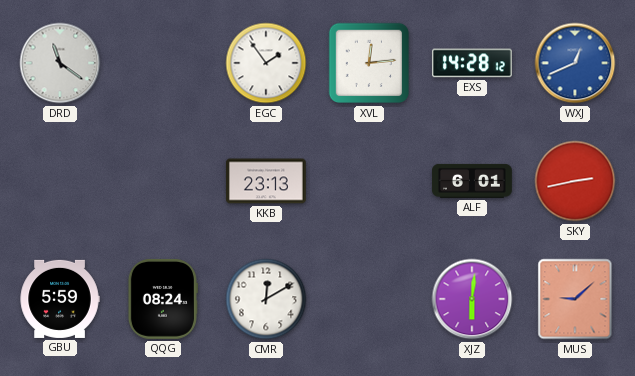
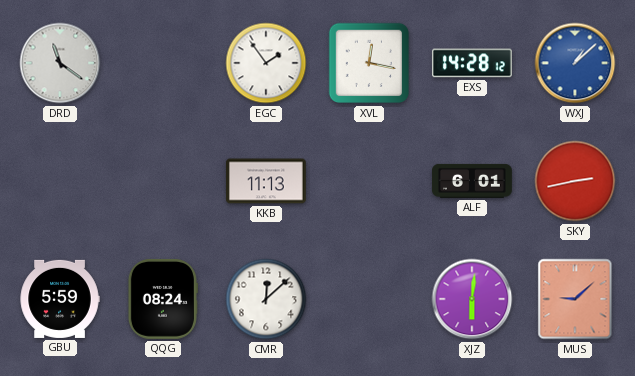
XVL: 12:14 -> 12:17 (369, 63)
WXJ: 12:41 -> 1:08 (575, 63)
KKB: 23:13 -> 11:13 (266, 181)
CMR: 12:10 -> 12:08 (266, 299)
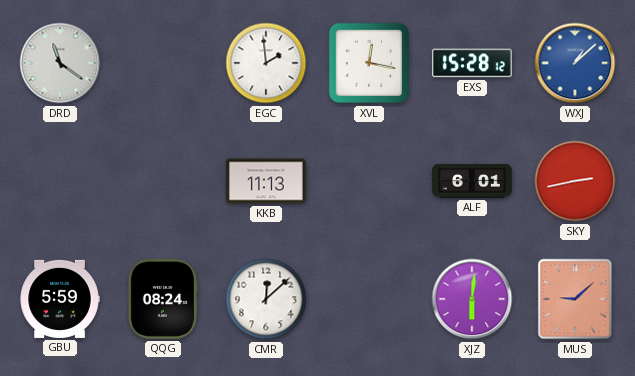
EGC: 1:54 -> 1:59 (266, 63)
EXS: 14:28 -> 15:28 (472, 63)
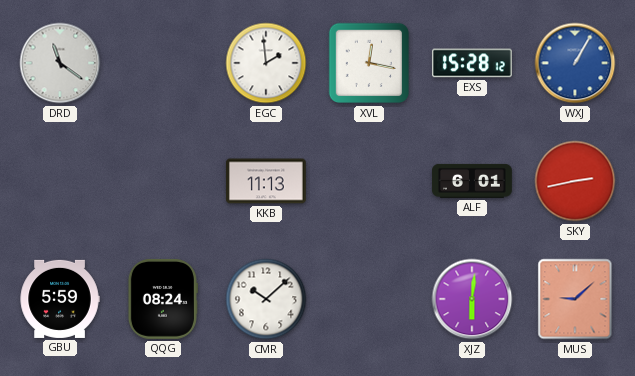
WXJ: 1:08 -> 1:05 (575, 63)
CMR: 12:08 -> 10:08 (266, 299)
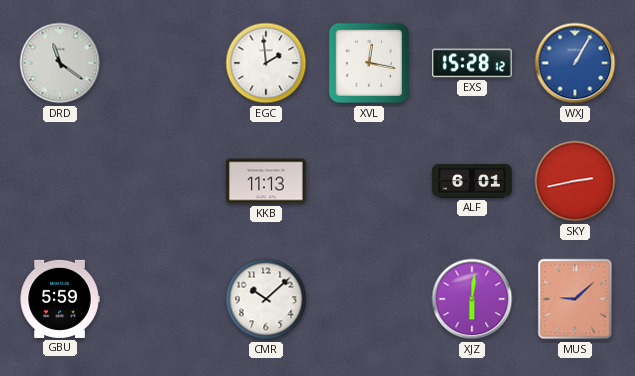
QQG: 08:24 -> none (162, 299)
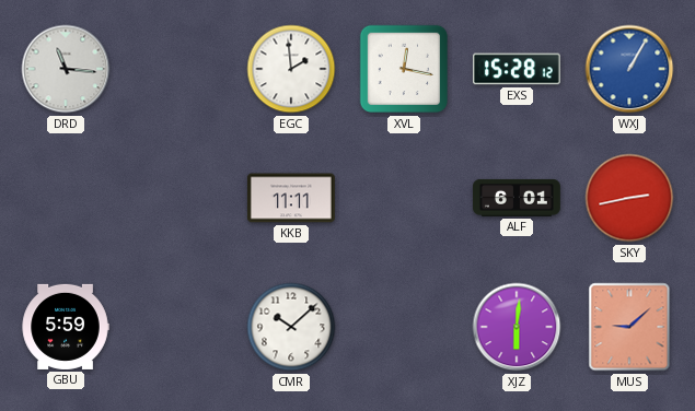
DRD: 11:21 -> 11:16 (66, 69)
KKB: 11:13 -> 11:11 (291, 198)
